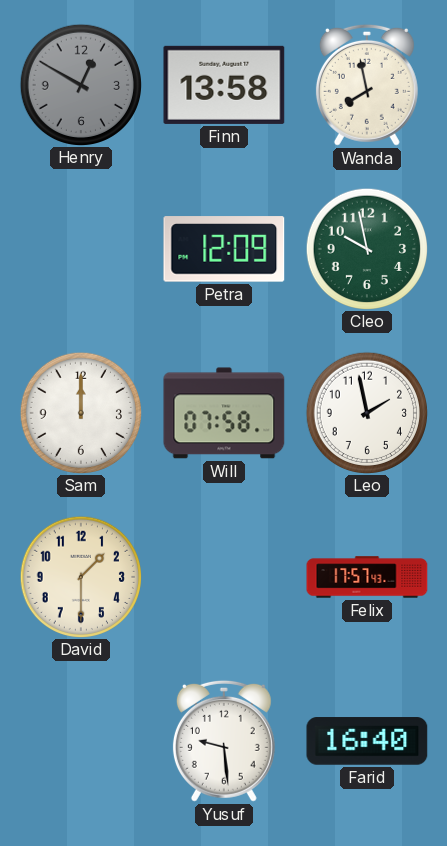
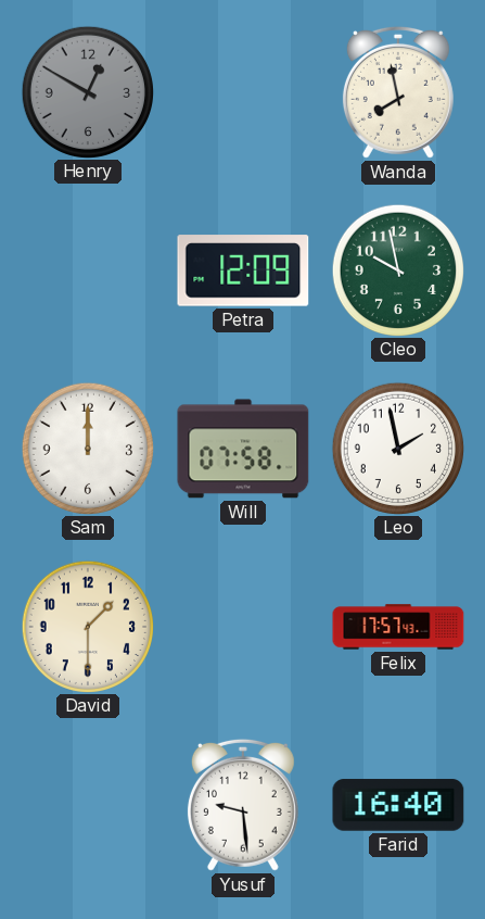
Finn: 13:58 -> none (224, 85)
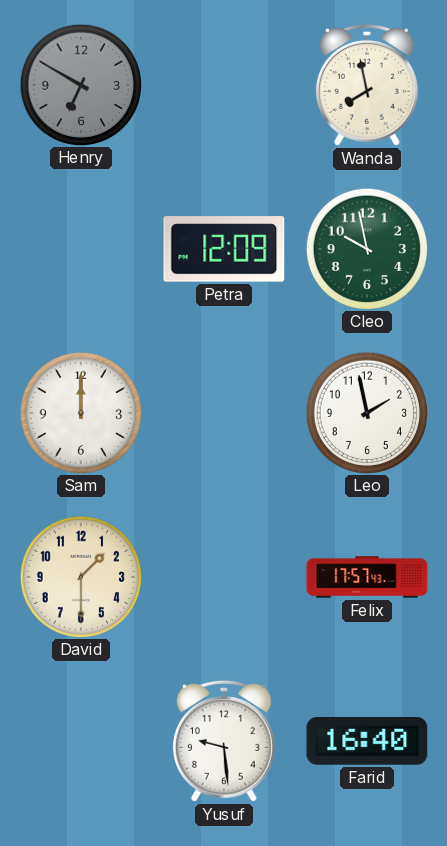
Henry: 12:50 -> 6:50 (80, 84)
Will: 07:58 -> none (243, 449)
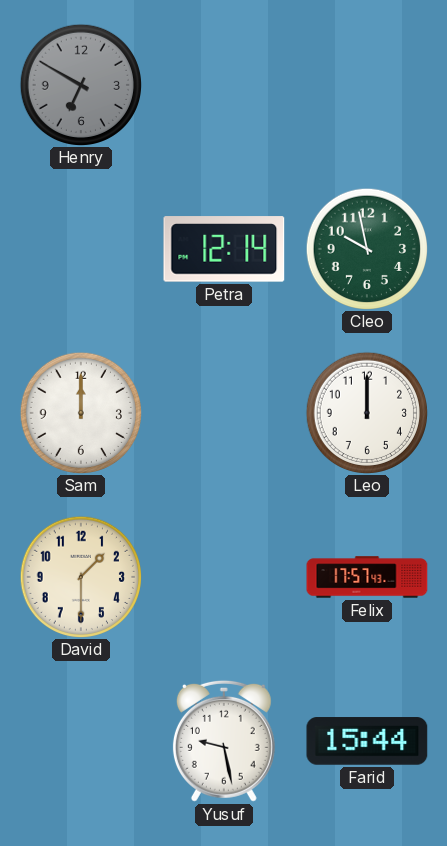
Wanda: 7:58 -> none (367, 85)
Petra: 12:09 -> 12:14 (224, 249)
Leo: 1:58 -> 12:00 (366, 412)
Yusuf: 9:29 -> 9:28 (224, 741)
Farid: 16:40 -> 15:44 (367, 741)
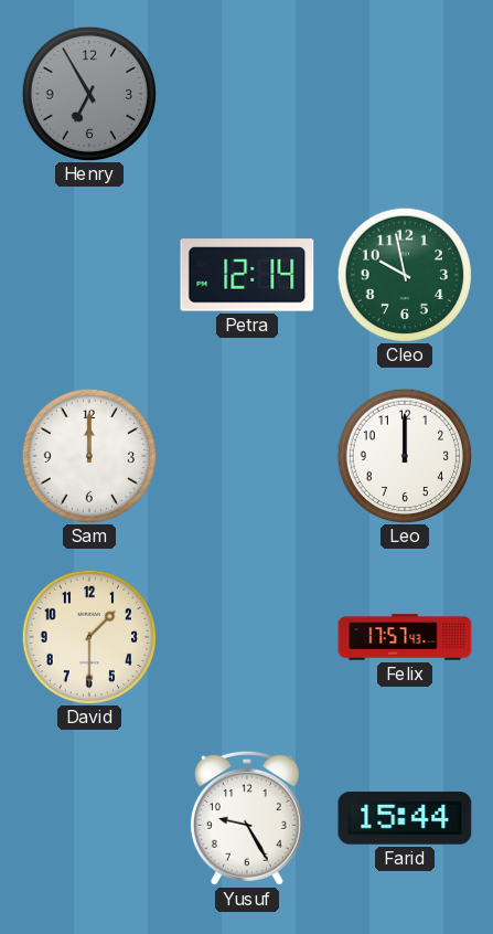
Henry: 6:50 -> 6:55 (88, 93)
Yusuf: 9:28 -> 9:25 (247, 818)
